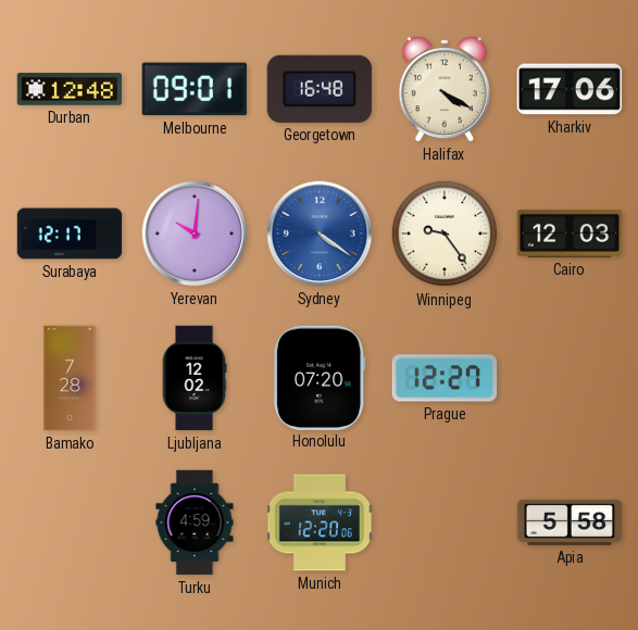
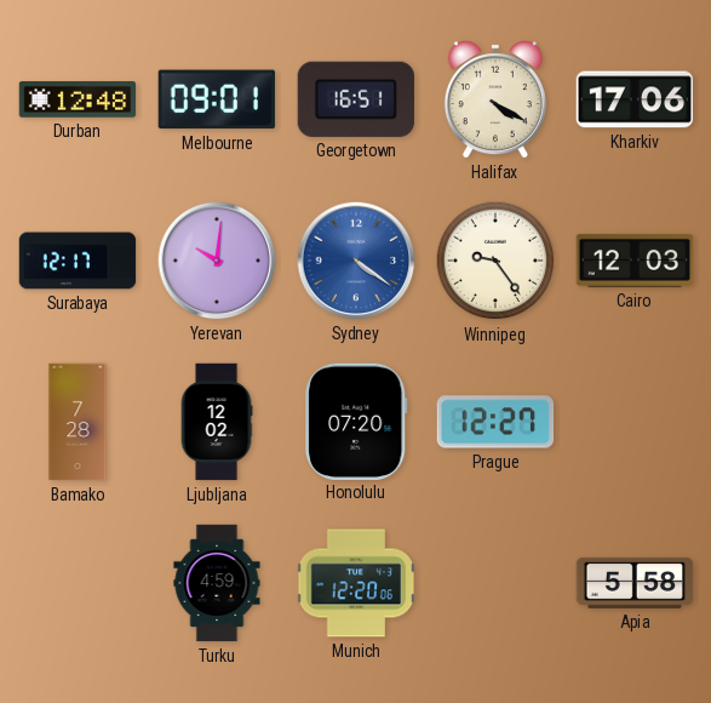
Georgetown: 16:48 -> 16:51 (356, 99)
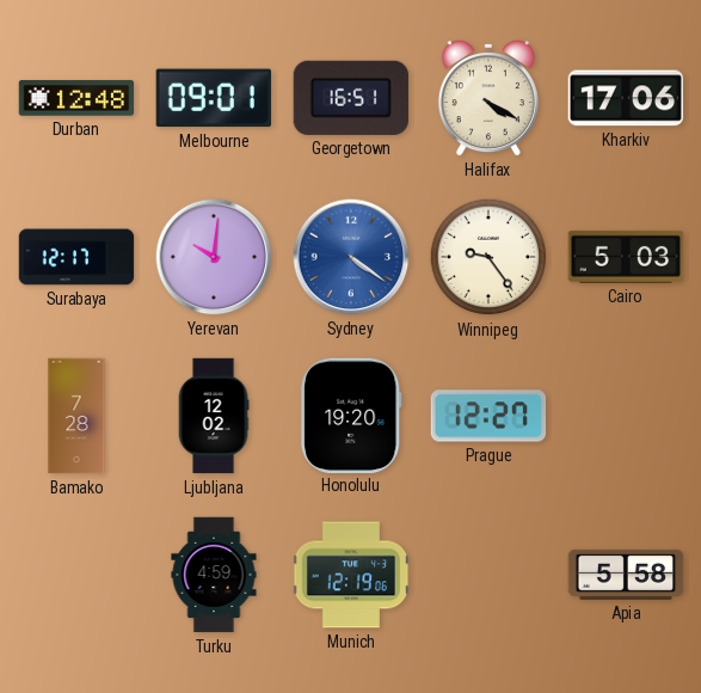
Cairo: 12:03 -> 5:03 (626, 257)
Honolulu: 07:20 -> 19:20 (351, 415)
Munich: 12:20 -> 12:19 (351, 575)
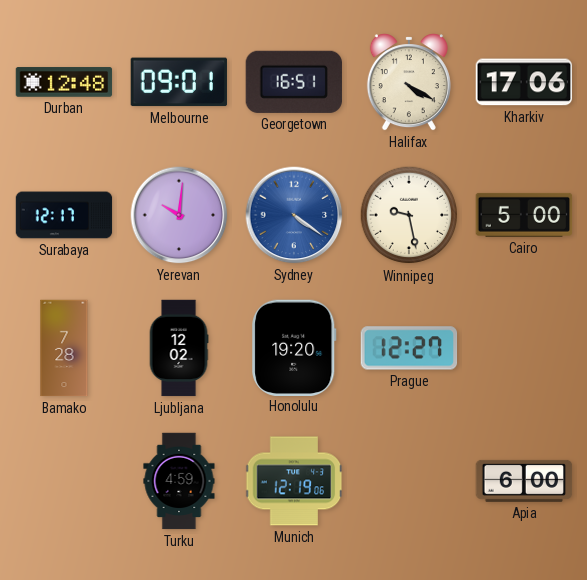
Winnipeg: 9:24 -> 9:28 (409, 215)
Cairo: 5:03 -> 5:00 (524, 215)
Apia: 5:58 -> 6:00 (524, 481)
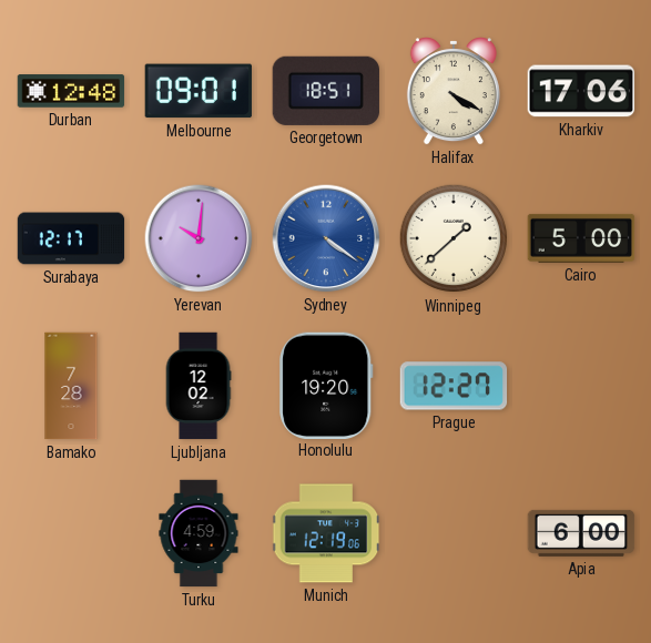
Georgetown: 16:51 -> 18:51 (326, 91)
Winnipeg: 9:28 -> 1:38 (454, 238)
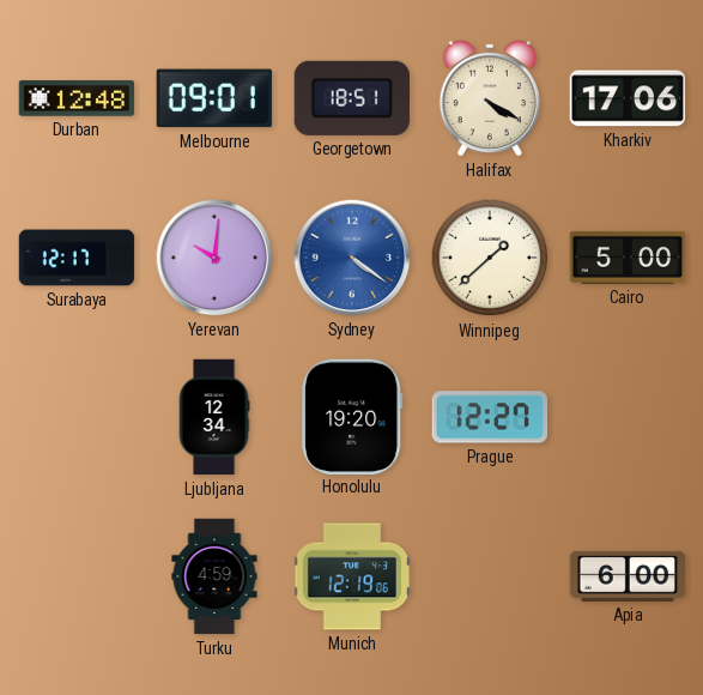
Bamako: 7:28 -> none (71, 386)
Ljubljana: 12:02 -> 12:34 (214, 417)
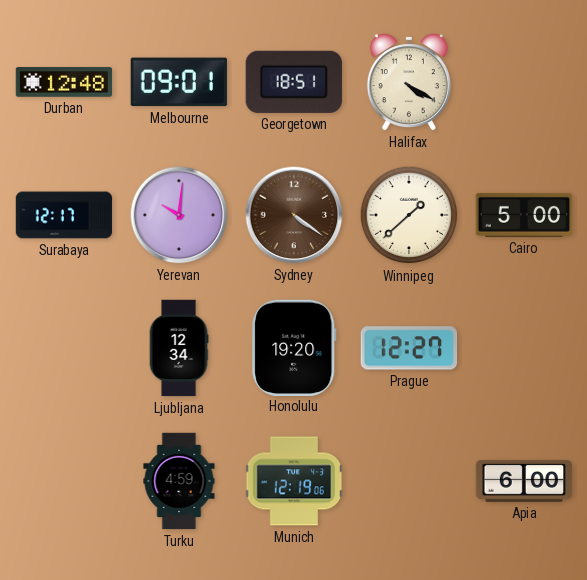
Kharkiv: 17:06 -> none (628, 98)
Sydney dial: blue -> brown (294, 215)
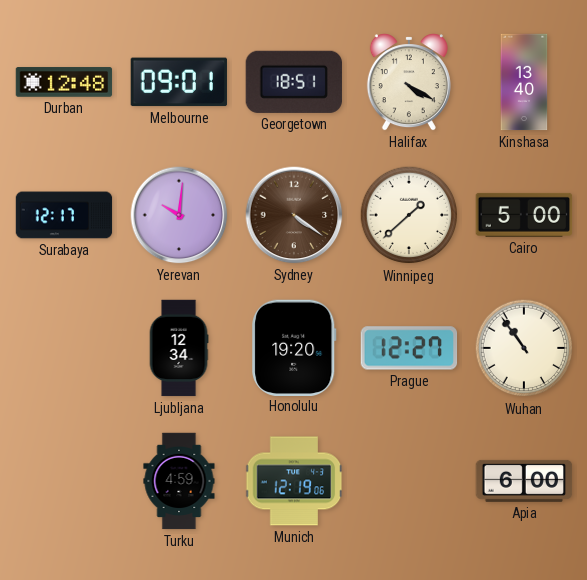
Kinshasa: none -> 13:40 (524, 82)
Wuhan: none -> 10:54 (524, 348)
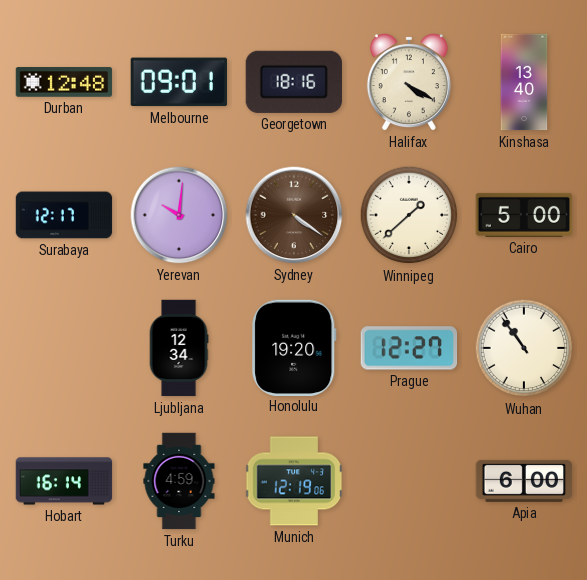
Georgetown: 18:51 -> 18:16 (294, 82)
Hobart: none -> 16:14 (64, 481)
